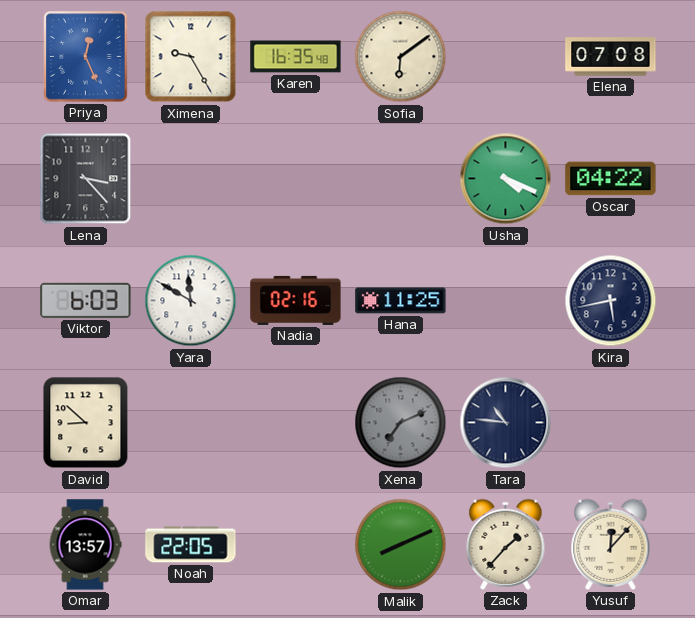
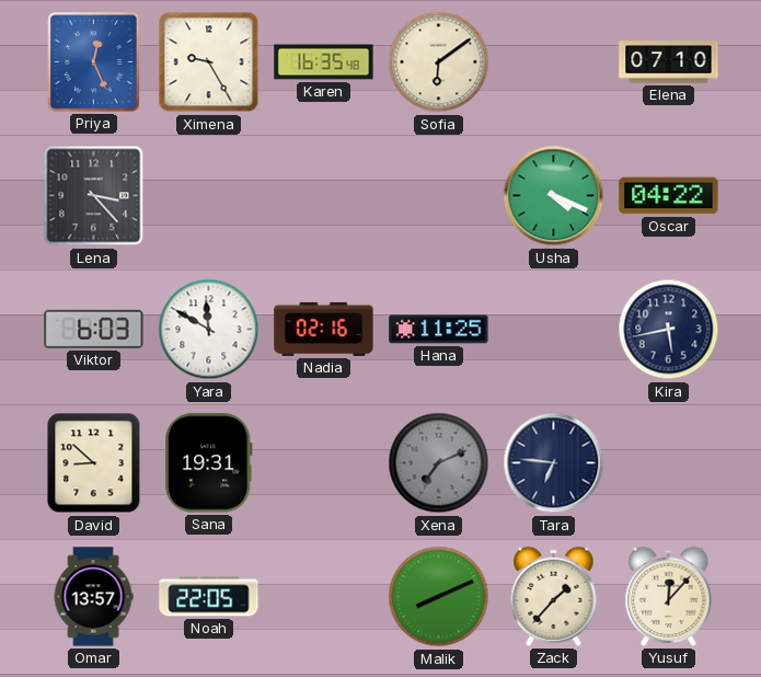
Elena: 07:08 -> 07:10 (669, 62)
Sana: none -> 19:31 (209, 463)
Tara: 10:46 -> 6:46 (554, 463)
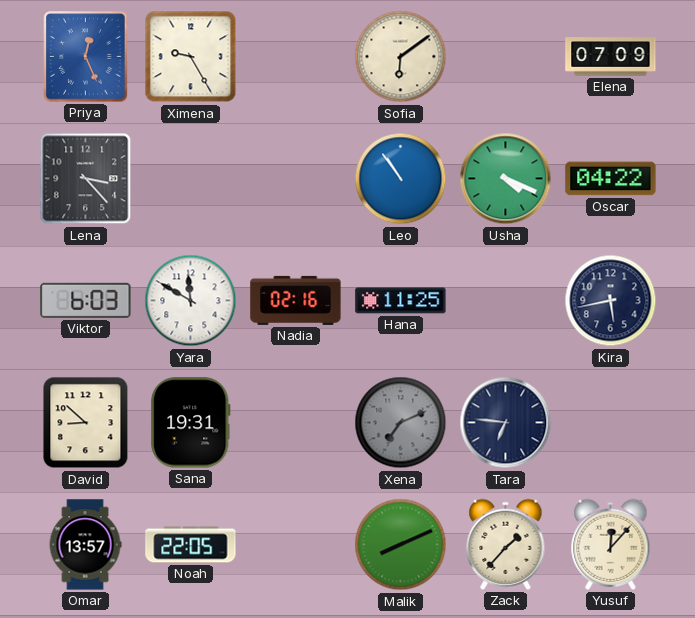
Karen: 16:35 -> none (324, 62)
Elena: 07:10 -> 07:09 (611, 57)
Leo: none -> 10:54 (401, 179)
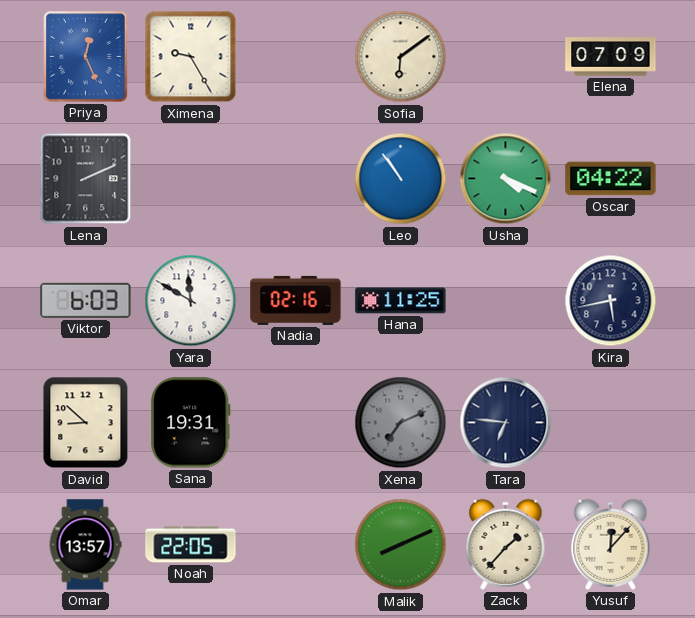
Lena: 3:23 -> 2:11 (86, 179)
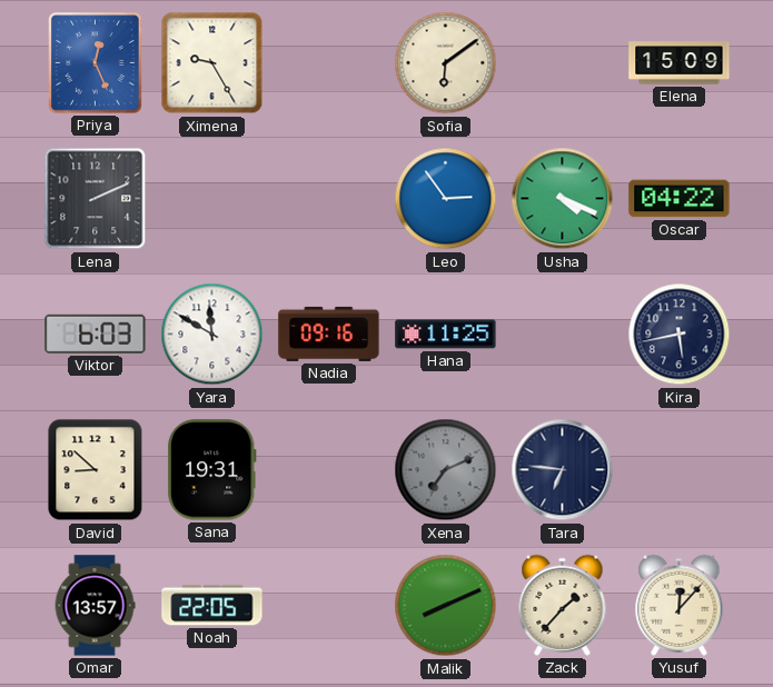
Elena: 07:09 -> 15:09 (680, 63)
Leo: 10:54 -> 2:54 (446, 199)
Nadia: 02:16 -> 09:16 (329, 333)
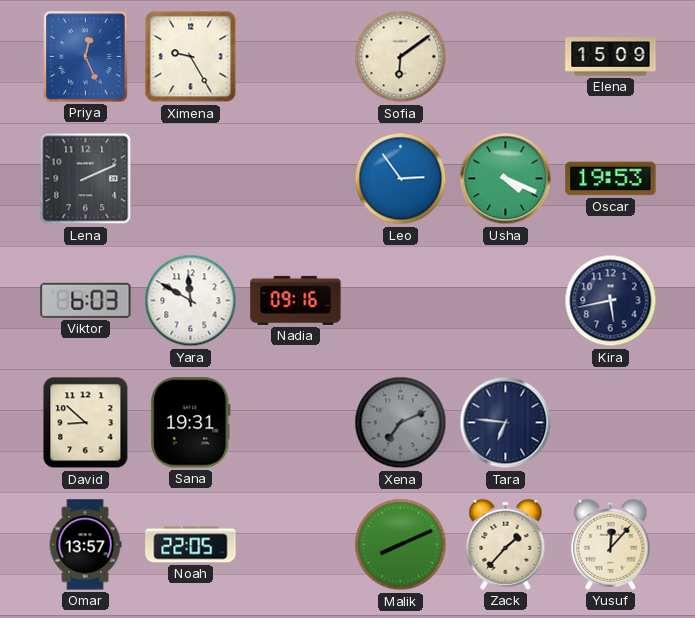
Oscar: 04:22 -> 19:53 (611, 179)
Hana: 11:25 -> none (446, 335)
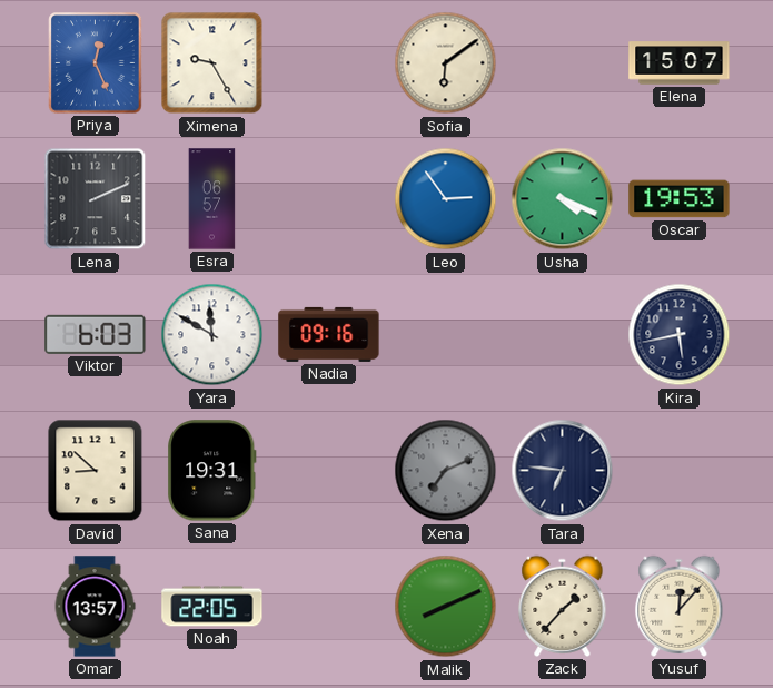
Elena: 15:09 -> 15:07 (680, 63)
Esra: none -> 06:57 (212, 199)
